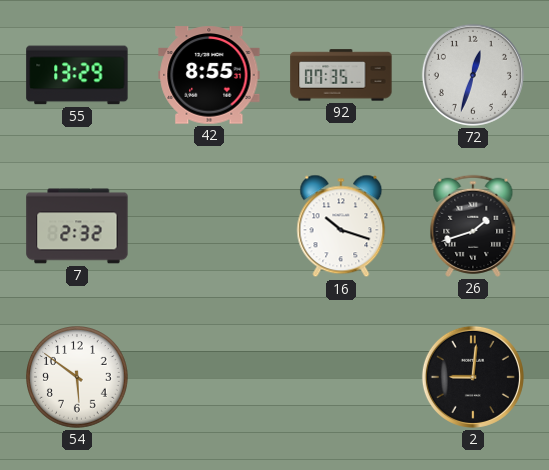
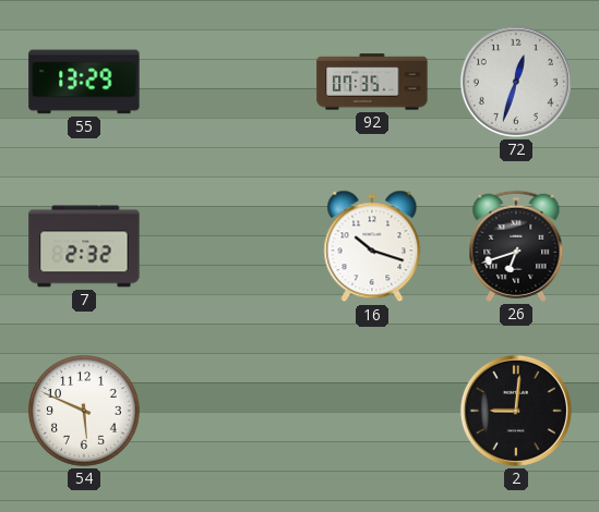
42: 8:55 -> none (209, 75)
26: 1:42 -> 6:42 (516, 246)
54: 5:51 -> 5:49 (85, 412)
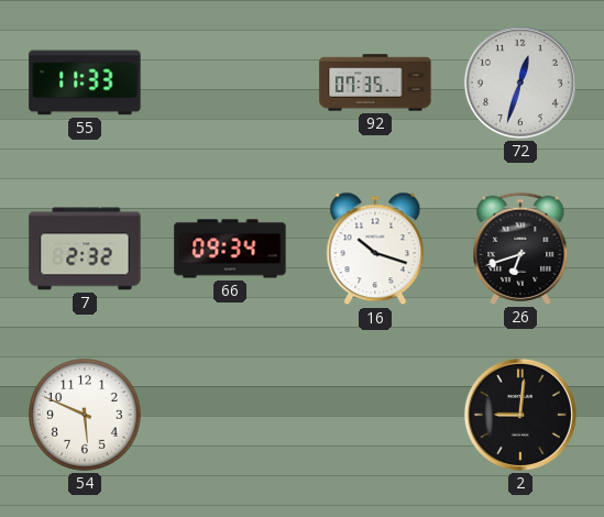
55: 13:29 -> 11:33 (85, 82)
66: none -> 09:34 (230, 249)
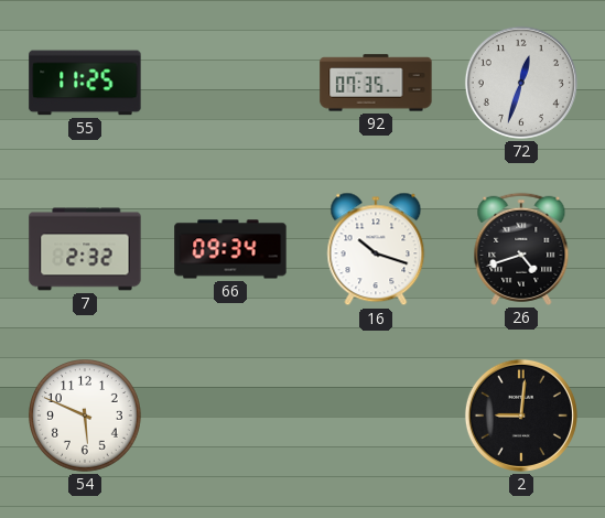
55: 11:33 -> 11:25 (85, 83)
26: 6:42 -> 4:42 (521, 249)
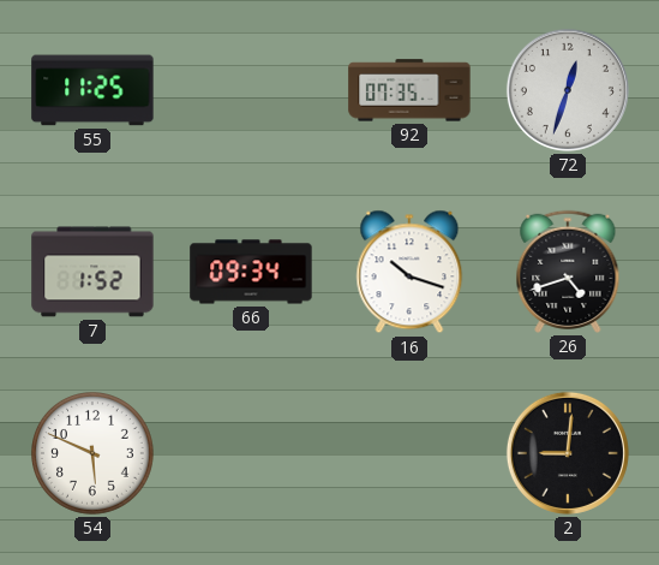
7: 2:32 -> 1:52 (92, 272)
